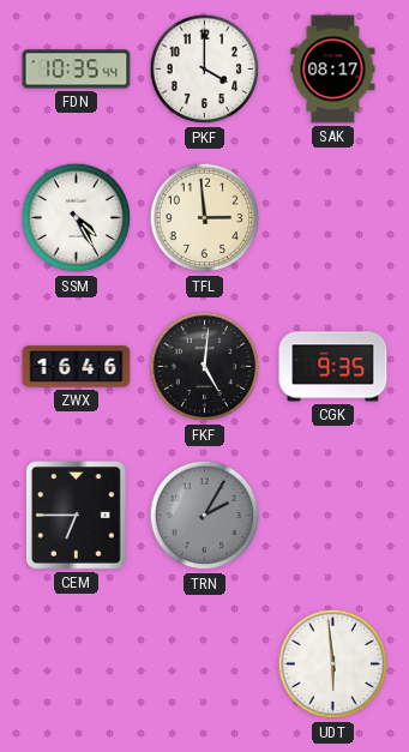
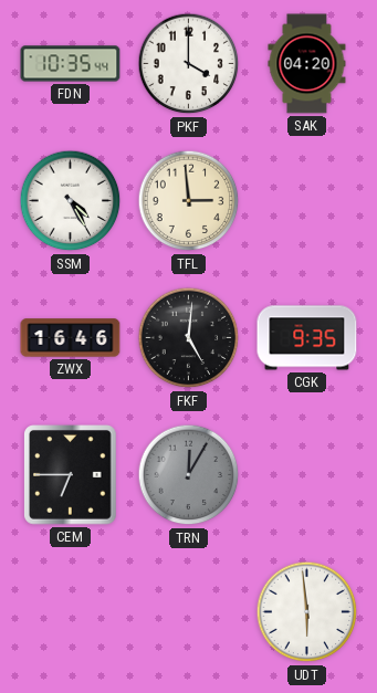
SAK: 08:17 -> 04:20 (307, 64)
TRN: 2:05 -> 12:05 (189, 475)
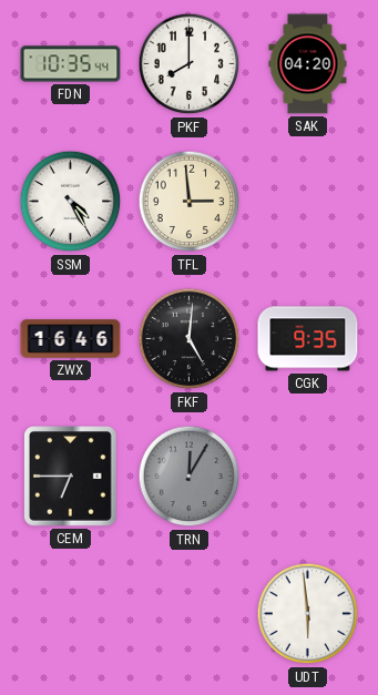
PKF: 4:00 -> 8:00 (190, 64)
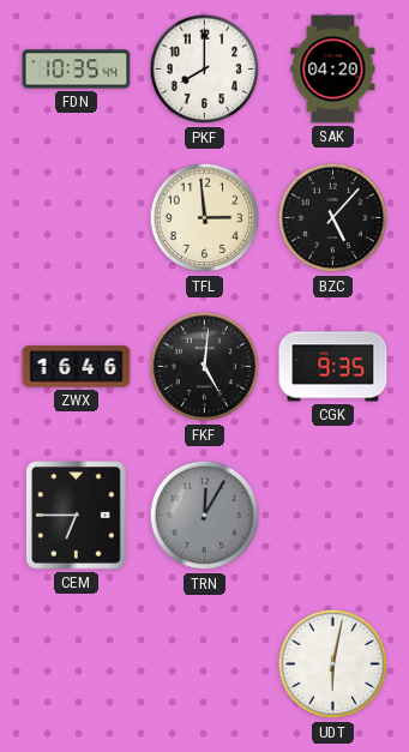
SSM: 4:25 -> none (71, 202)
BZC: none -> 5:07 (333, 218)
UDT: 5:59 -> 6:02 (333, 664)
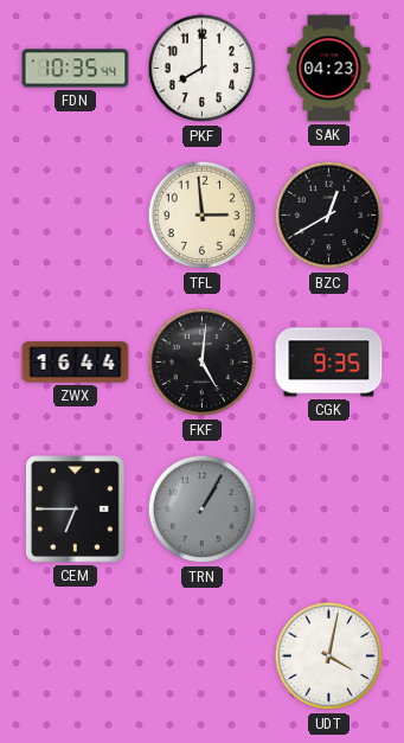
SAK: 04:20 -> 04:23 (329, 69)
BZC: 5:07 -> 12:40 (329, 216)
ZWX: 16:46 -> 16:44 (76, 363)
TRN: 12:05 -> 1:05 (203, 510)
UDT: 6:02 -> 4:02 (329, 656)
